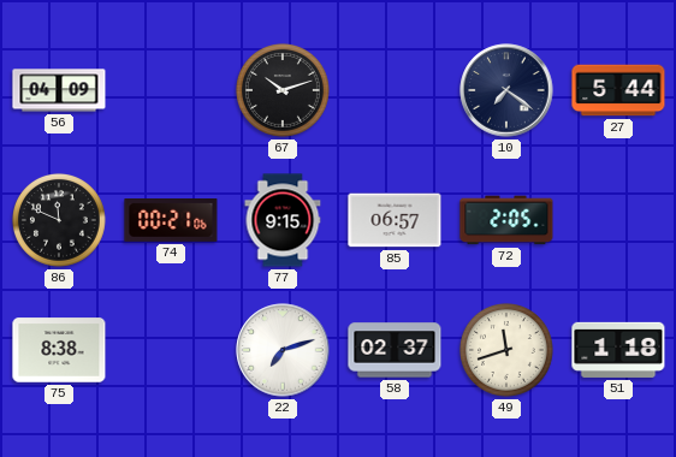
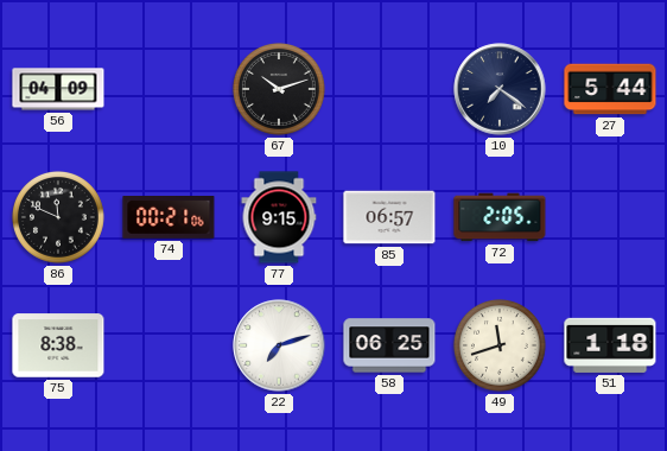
58: 02:37 -> 06:25 (389, 345)
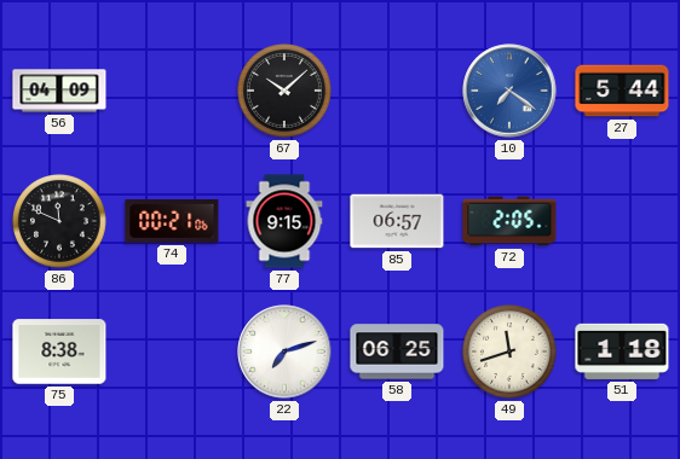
67: 10:12 -> 10:08 (284, 91)
10 dial: navy -> blue (509, 91)
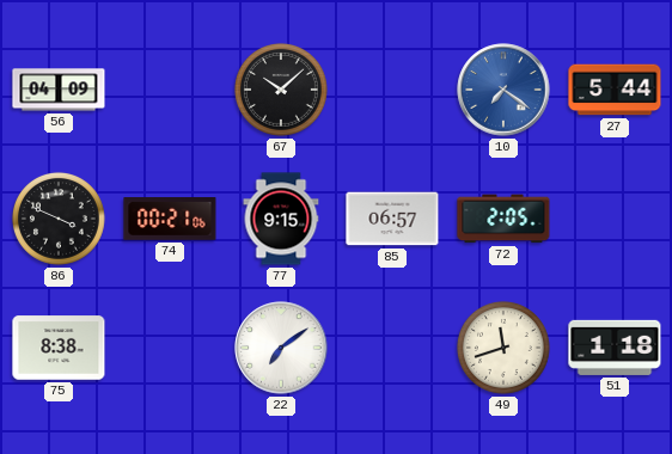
86: 11:49 -> 3:49 (59, 219)
22: 7:12 -> 7:09 (281, 348)
58: 06:25 -> none (397, 351)
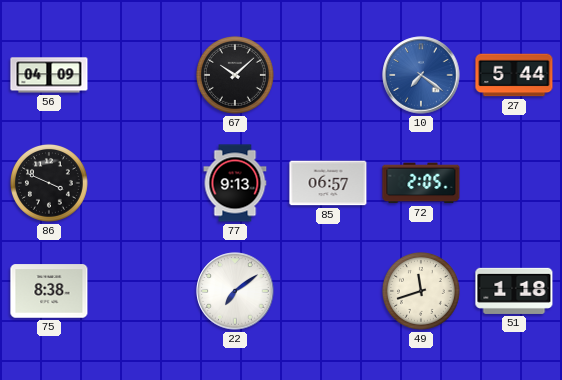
74: 00:21 -> none (170, 220)
77: 9:15 -> 9:13 (235, 183)
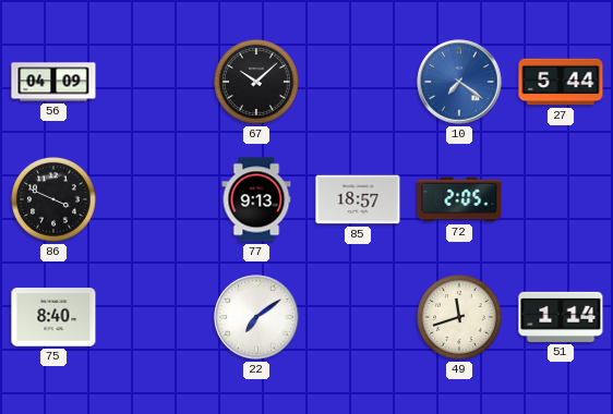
85: 06:57 -> 18:57 (358, 199)
75: 8:38 -> 8:40 (53, 317)
51: 1:18 -> 1:14 (561, 317)
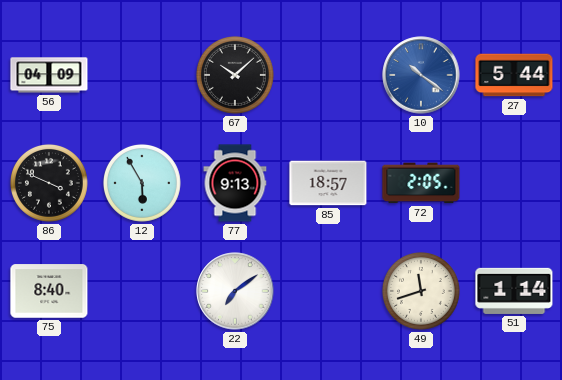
10: 7:21 -> 10:21 (421, 75)
12: none -> 5:55 (142, 183)
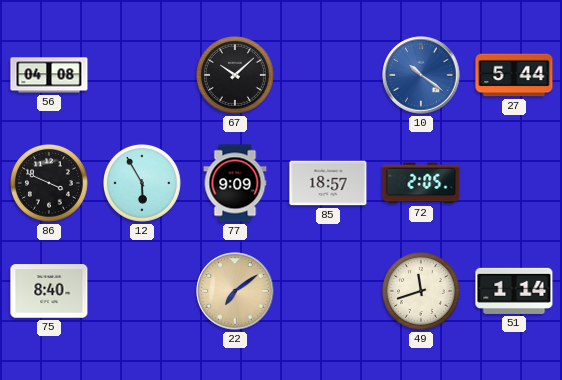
56: 04:09 -> 04:08 (49, 75)
77: 9:13 -> 9:09 (235, 183)
22 dial: white -> champagne (235, 291)
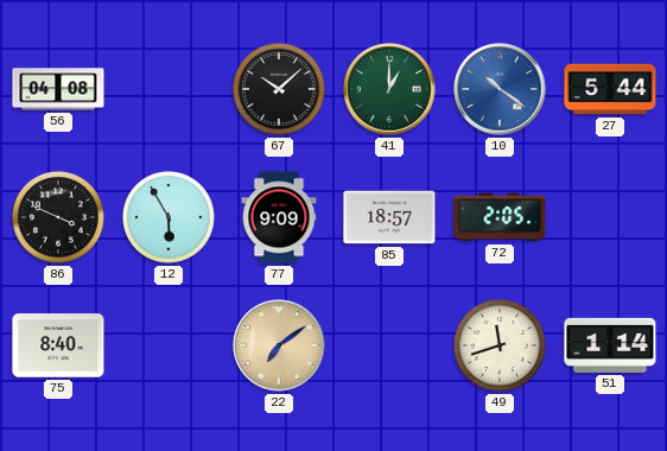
41: none -> 1:00 (389, 89)
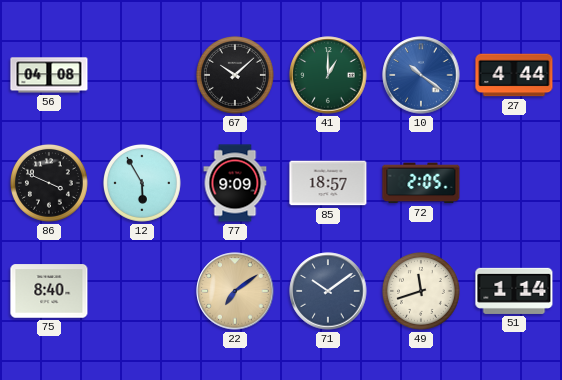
27: 5:44 -> 4:44 (514, 75)
71: none -> 10:09 (328, 291)
